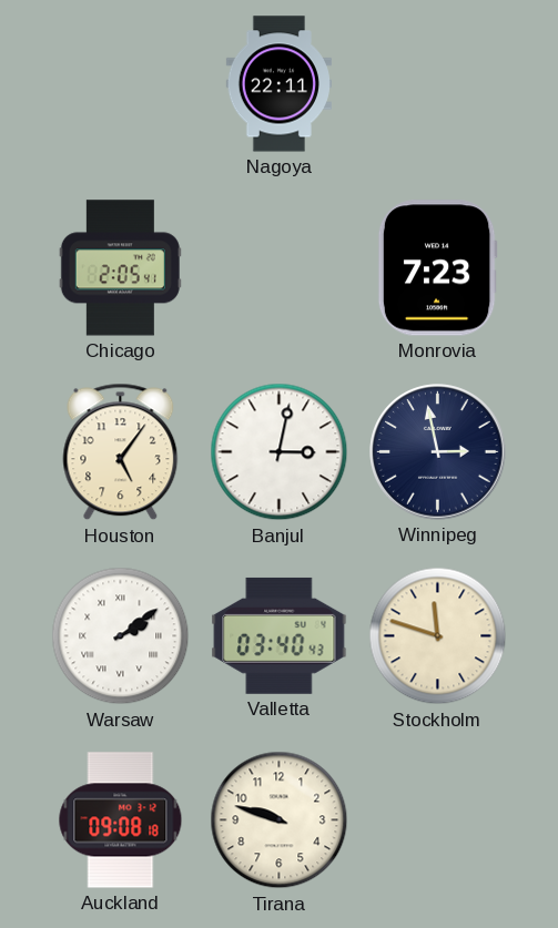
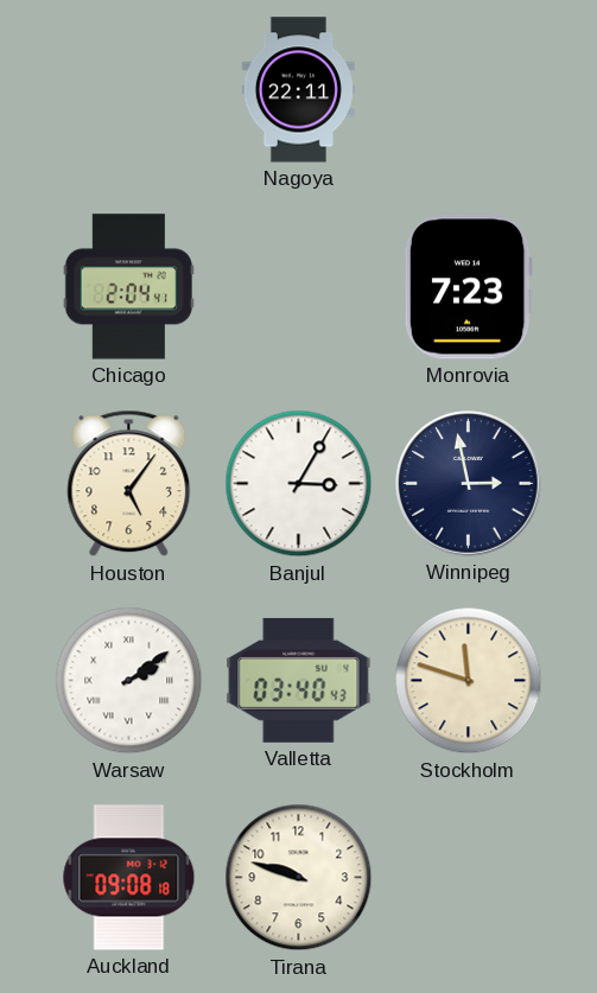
Chicago: 2:05 -> 2:04 (128, 287)
Banjul: 3:02 -> 3:05 (299, 484)
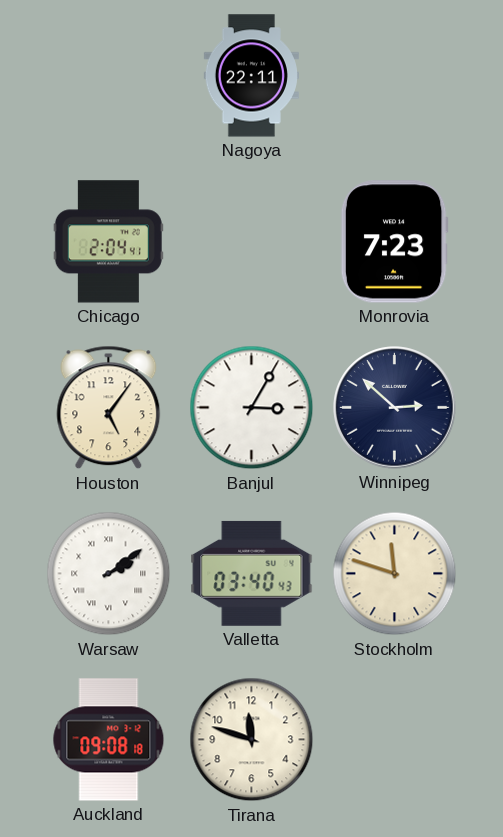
Winnipeg: 2:58 -> 2:52 (395, 408)
Tirana: 9:48 -> 11:48 (252, 740)
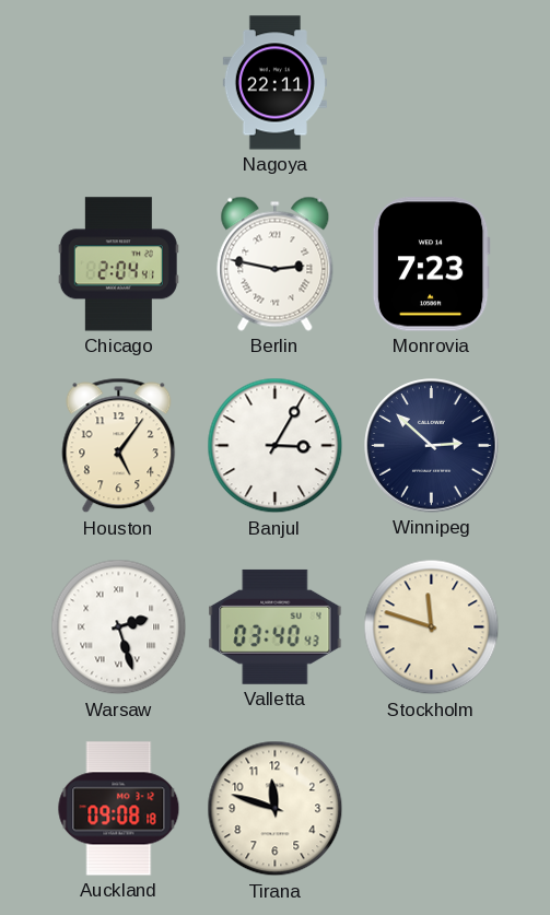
Berlin: none -> 2:47 (276, 263)
Warsaw: 2:09 -> 2:27 (119, 627)
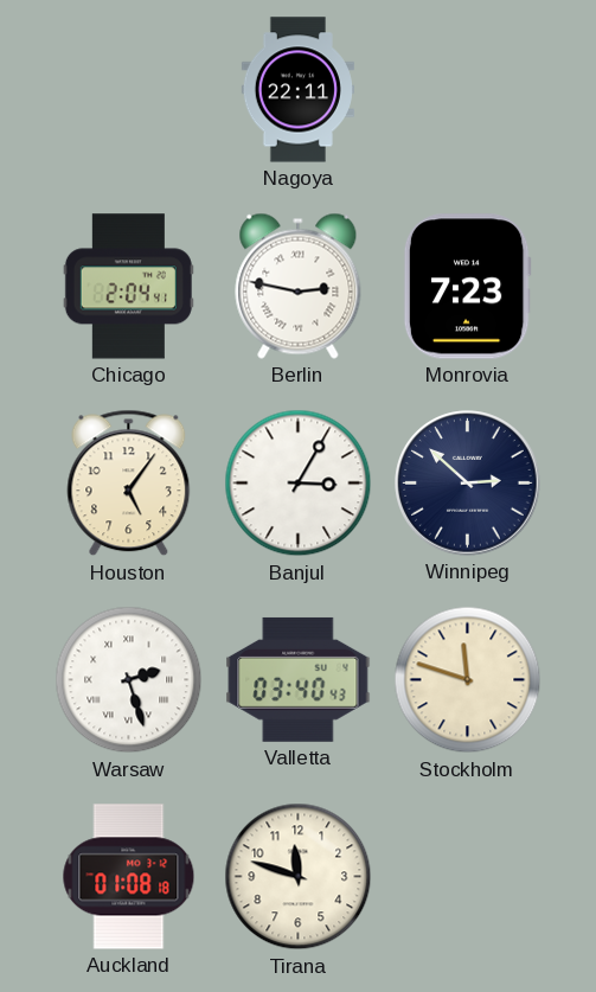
Auckland: 09:08 -> 01:08 (129, 877)
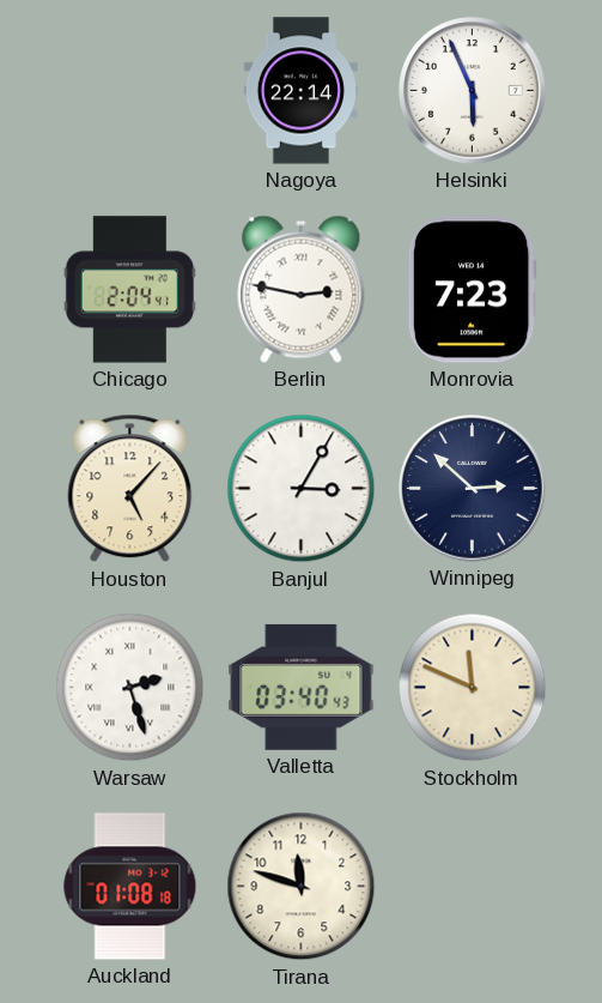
Nagoya: 22:11 -> 22:14 (300, 91)
Helsinki: none -> 5:56 (473, 91)
Houston: 5:06 -> 5:07 (130, 489)
Stockholm: 11:48 -> 11:49 (473, 688)
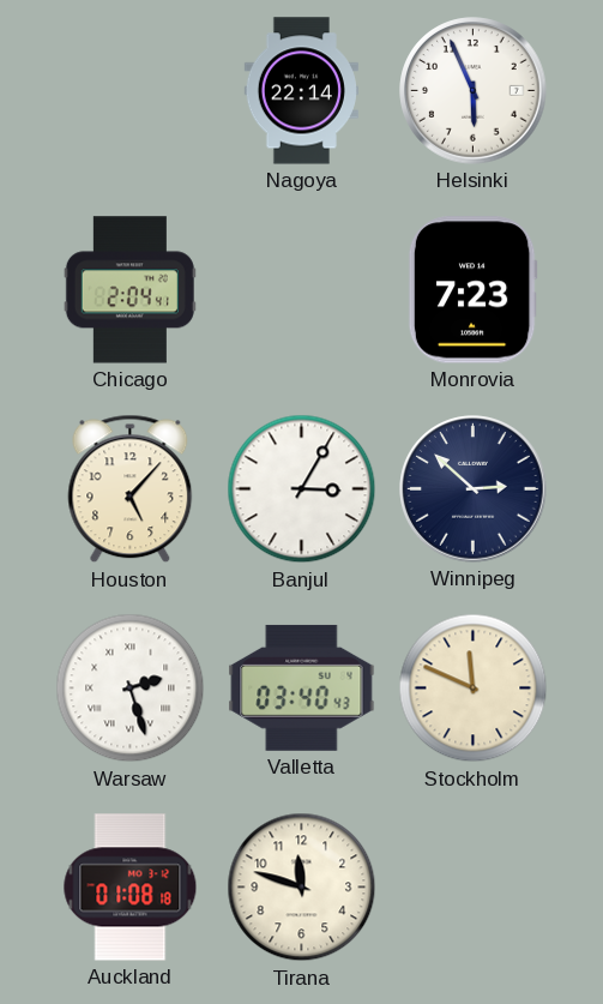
Berlin: 2:47 -> none (302, 289)
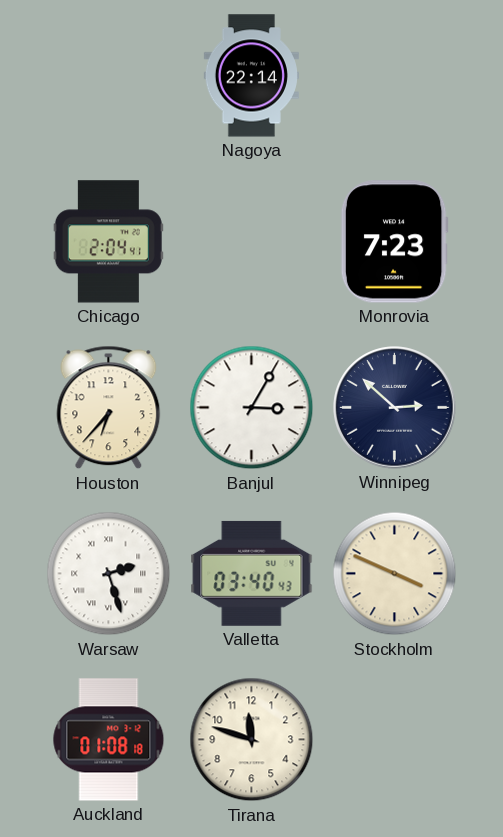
Helsinki: 5:56 -> none (474, 91)
Houston: 5:07 -> 6:37 (109, 408)
Stockholm: 11:49 -> 3:49 (395, 574)
